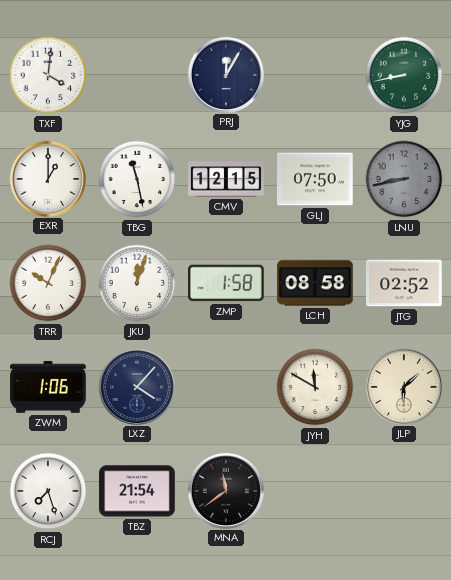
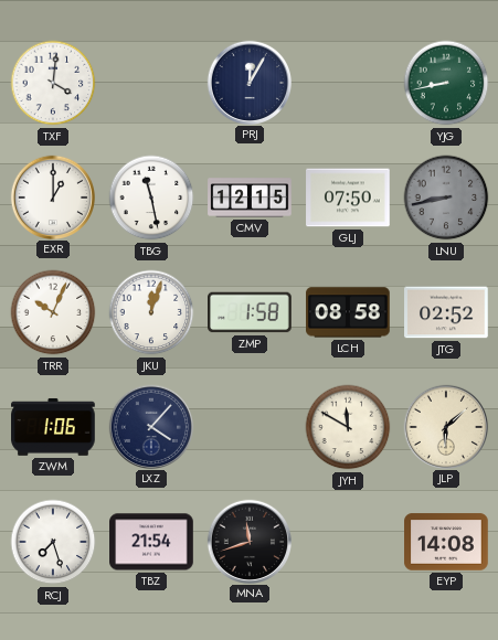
MNA: 11:39 -> 11:42 (248, 541)
EYP: none -> 14:08 (446, 542)
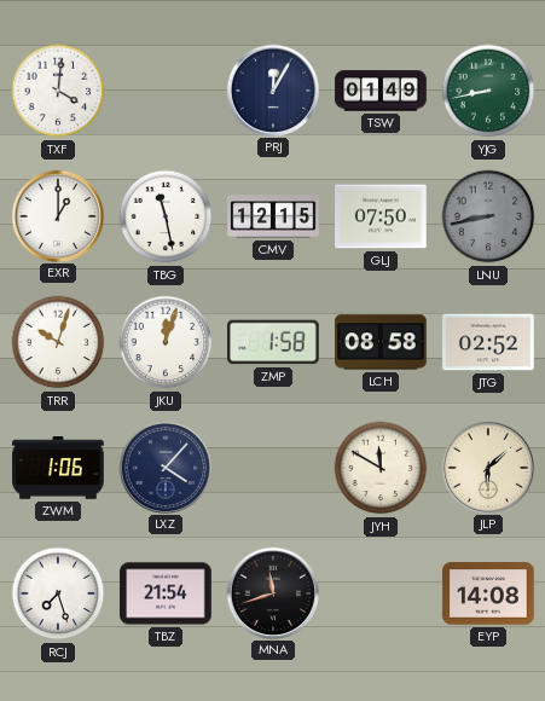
TSW: none -> 01:49 (381, 91)
TRR: 10:04 -> 10:03 (58, 342)
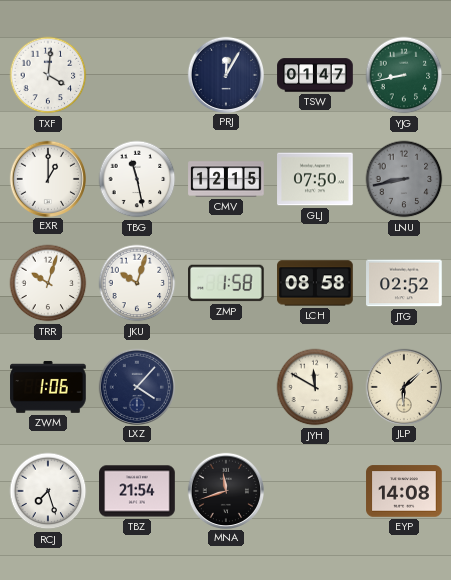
TSW: 01:49 -> 01:47 (315, 75)
JKU: 12:03 -> 10:03 (137, 283)
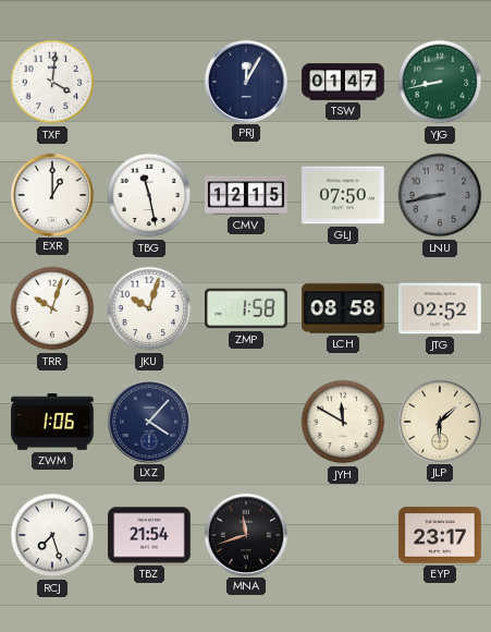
EYP: 14:08 -> 23:17 (440, 535)
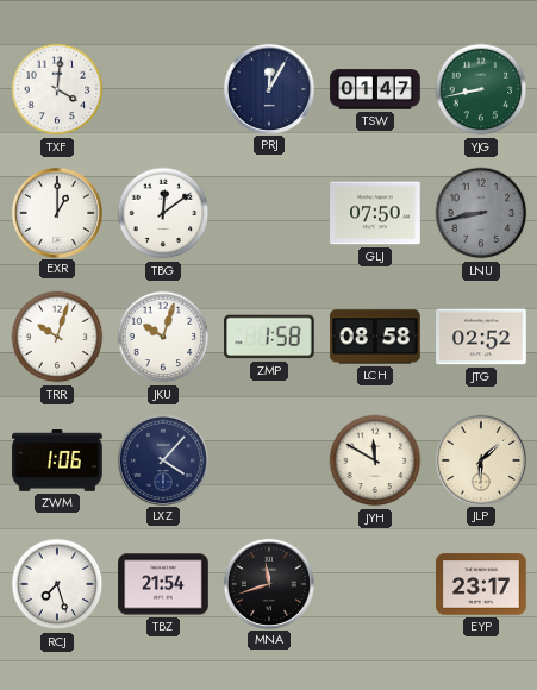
TBG: 11:28 -> 12:09 (163, 213)
CMV: 12:15 -> none (246, 195)
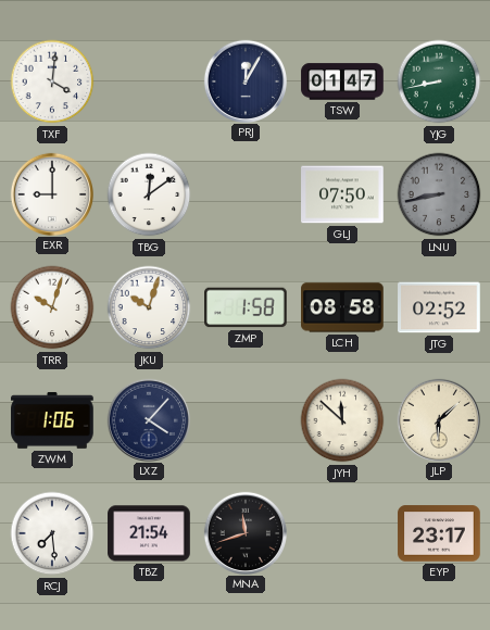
EXR: 1:00 -> 9:00 (51, 193)
JYH: 11:50 -> 11:52 (342, 420)
RCJ: 7:27 -> 7:29 (52, 533)
